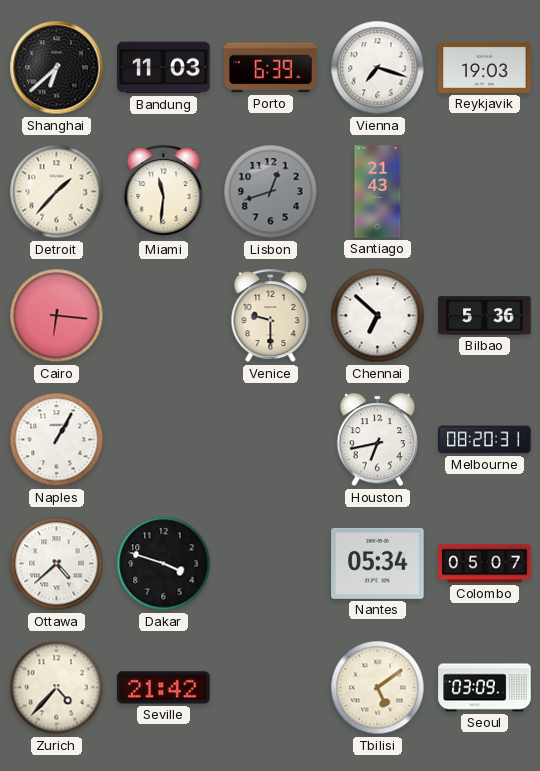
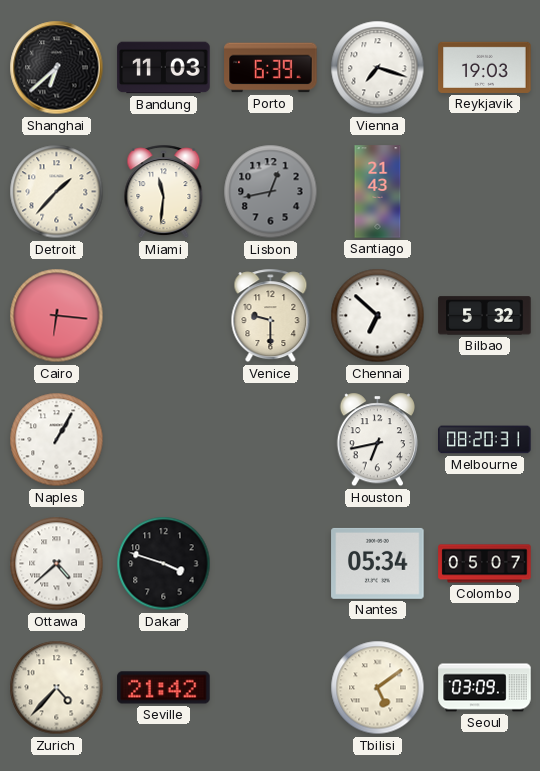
Lisbon: 12:42 -> 12:43 (271, 192)
Bilbao: 5:36 -> 5:32 (485, 316)
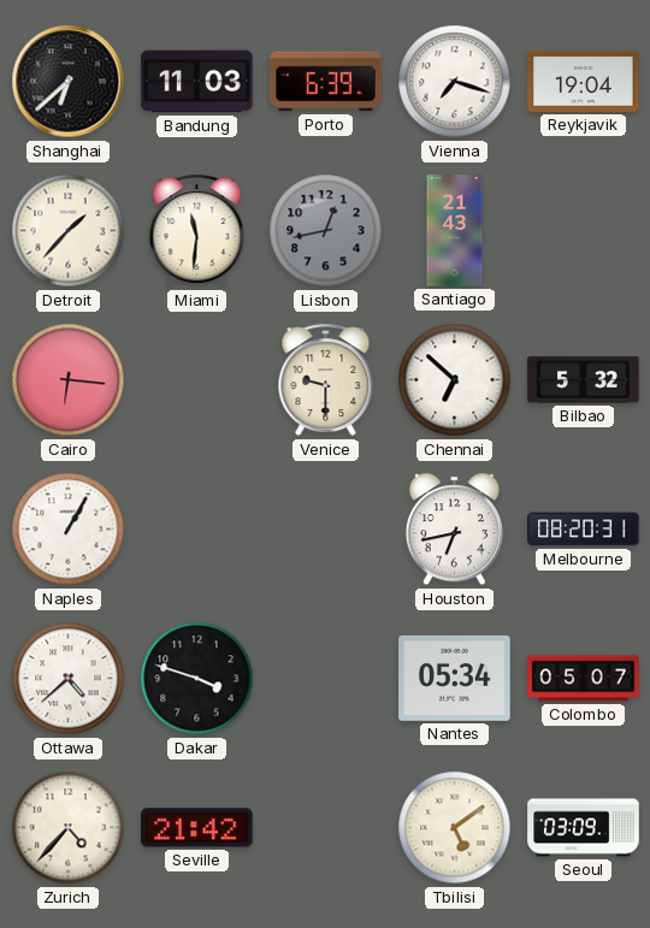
Reykjavik: 19:03 -> 19:04 (584, 81)
